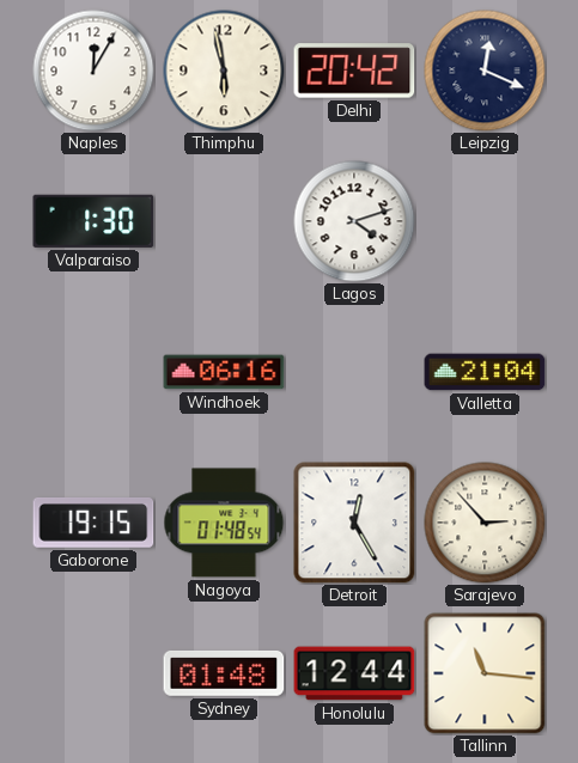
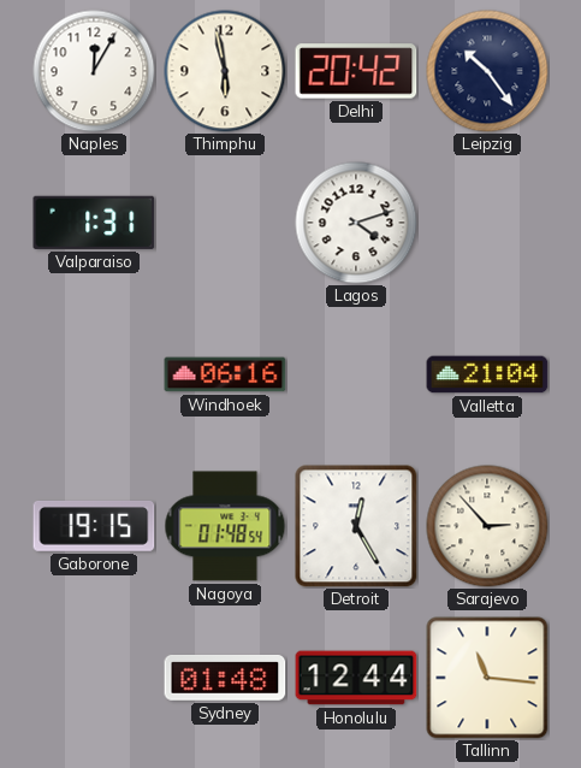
Leipzig: 12:19 -> 10:24 (487, 71)
Valparaiso: 1:30 -> 1:31 (94, 223)
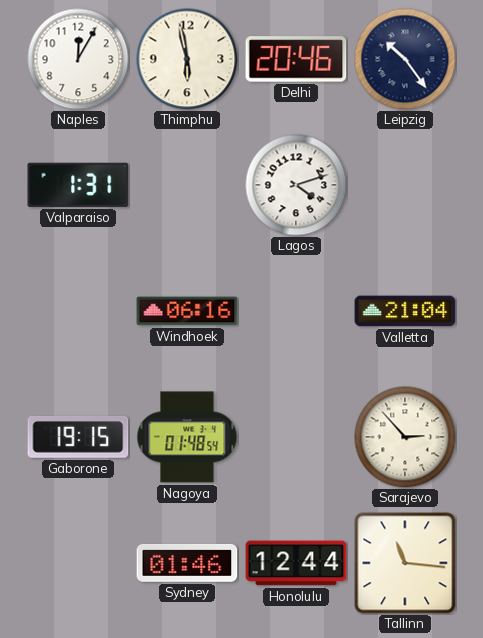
Delhi: 20:42 -> 20:46 (296, 59)
Detroit: 12:25 -> none (356, 526)
Sydney: 01:48 -> 01:46 (187, 563)
